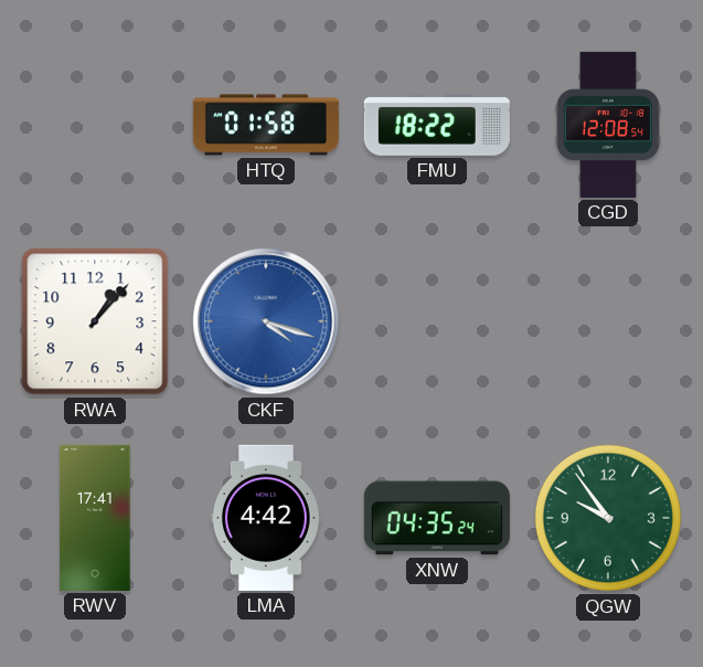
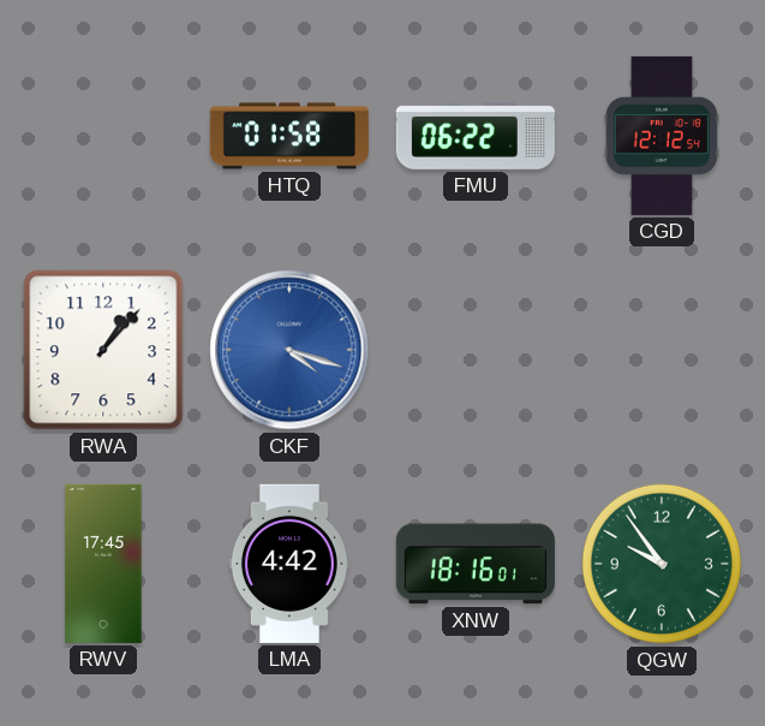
FMU: 18:22 -> 06:22 (476, 136)
CGD: 12:08 -> 12:12 (662, 136)
RWV: 17:41 -> 17:45 (103, 564)
XNW: 04:35 -> 18:16 (476, 564)
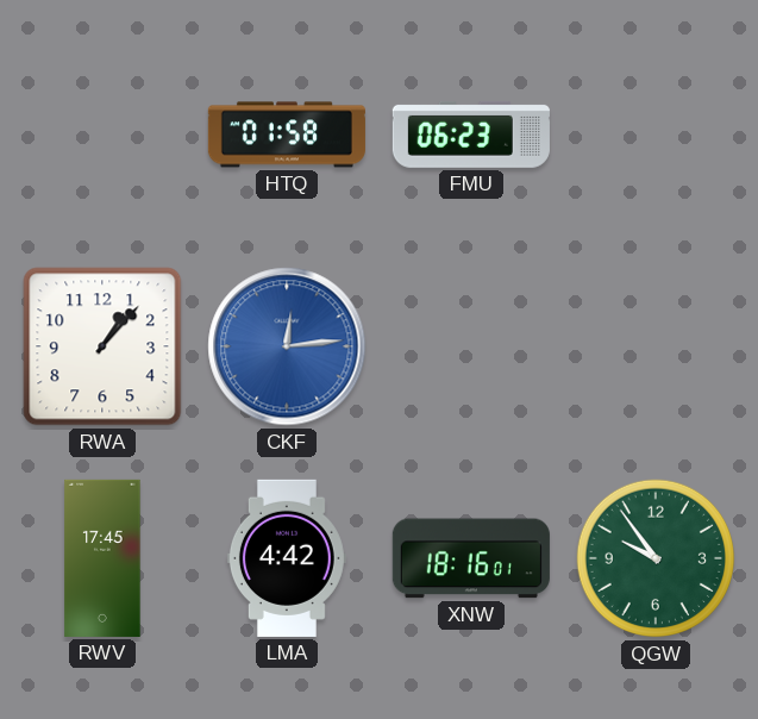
FMU: 06:22 -> 06:23 (471, 135)
CGD: 12:12 -> none (662, 136)
CKF: 4:18 -> 12:14 (287, 346)
